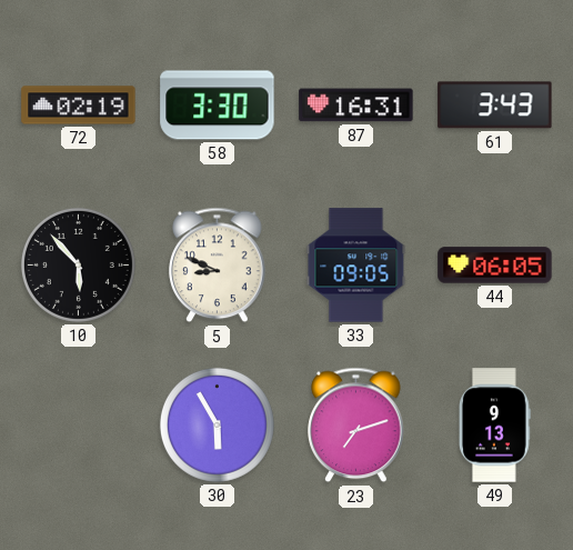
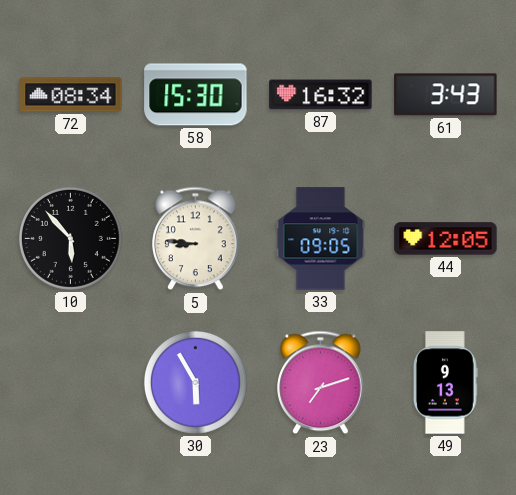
72: 02:19 -> 08:34 (71, 95)
58: 3:30 -> 15:30 (196, 95)
87: 16:31 -> 16:32 (321, 95)
5: 8:49 -> 8:46 (196, 239)
44: 06:05 -> 12:05 (446, 239)
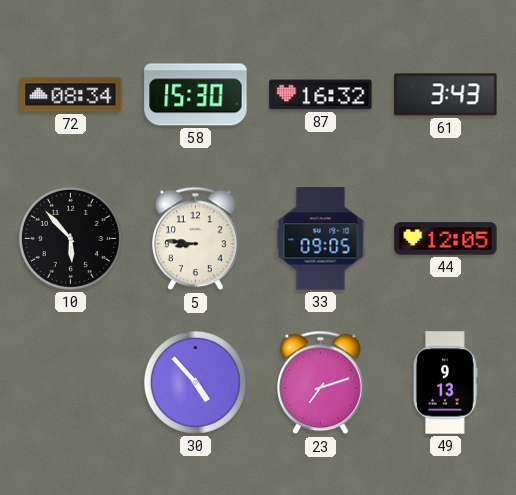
30: 5:55 -> 4:53 (195, 382)
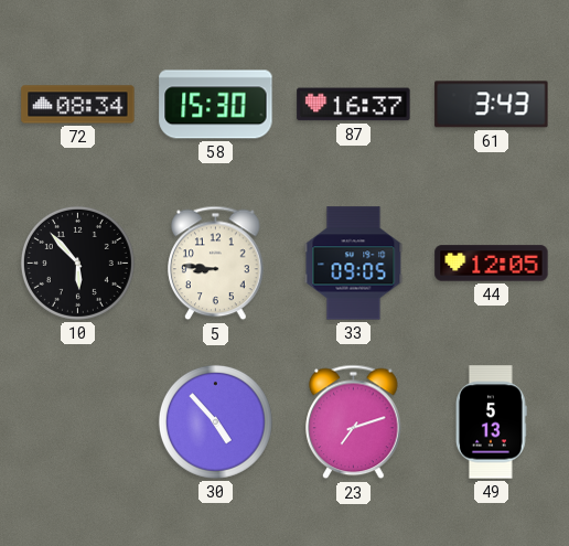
87: 16:32 -> 16:37 (354, 105)
49: 9:13 -> 5:13 (492, 422)
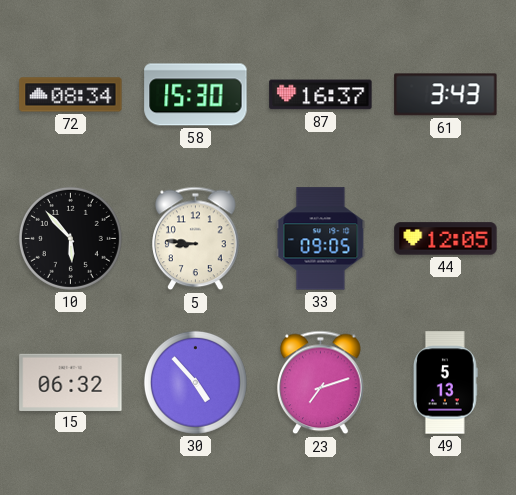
15: none -> 06:32 (71, 382)
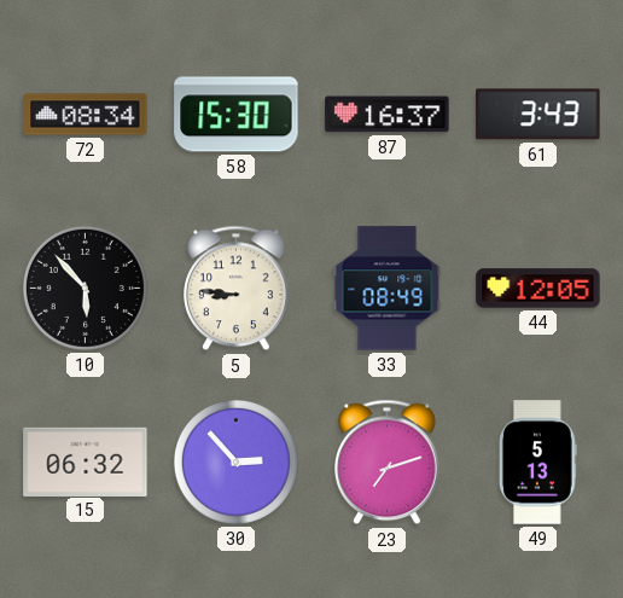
33: 09:05 -> 08:49 (388, 289)
30: 4:53 -> 2:53 (235, 461)
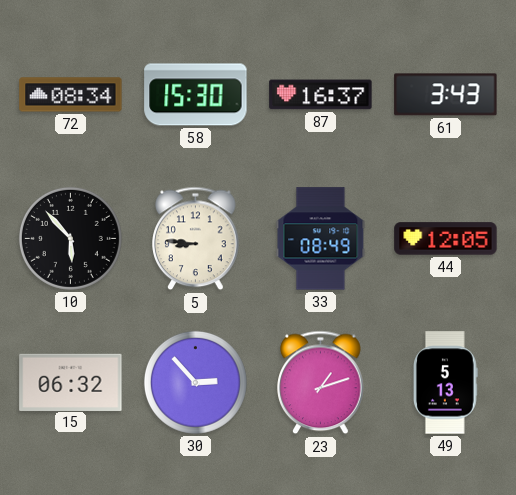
23: 7:12 -> 1:12 (321, 383)
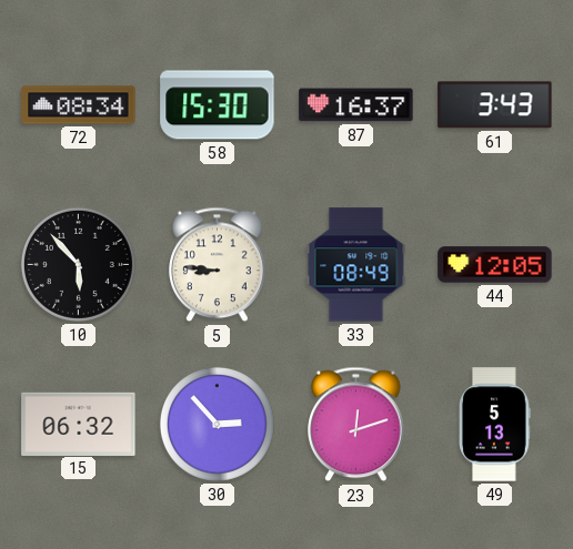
23: 1:12 -> 12:12 (356, 425)
